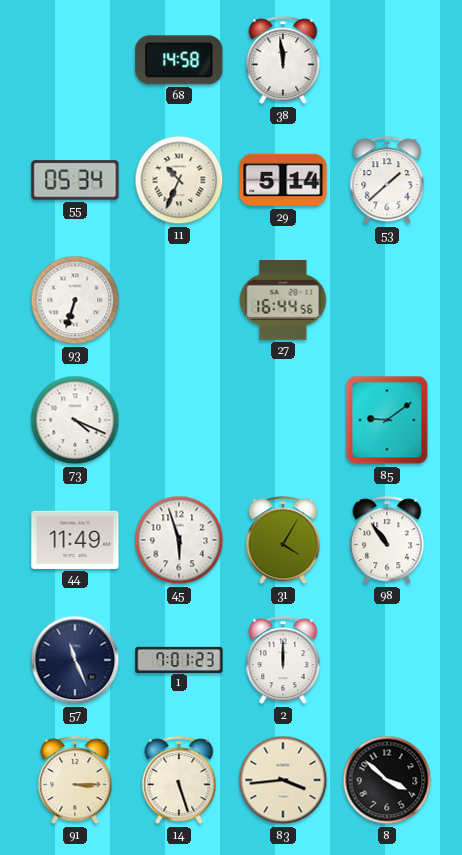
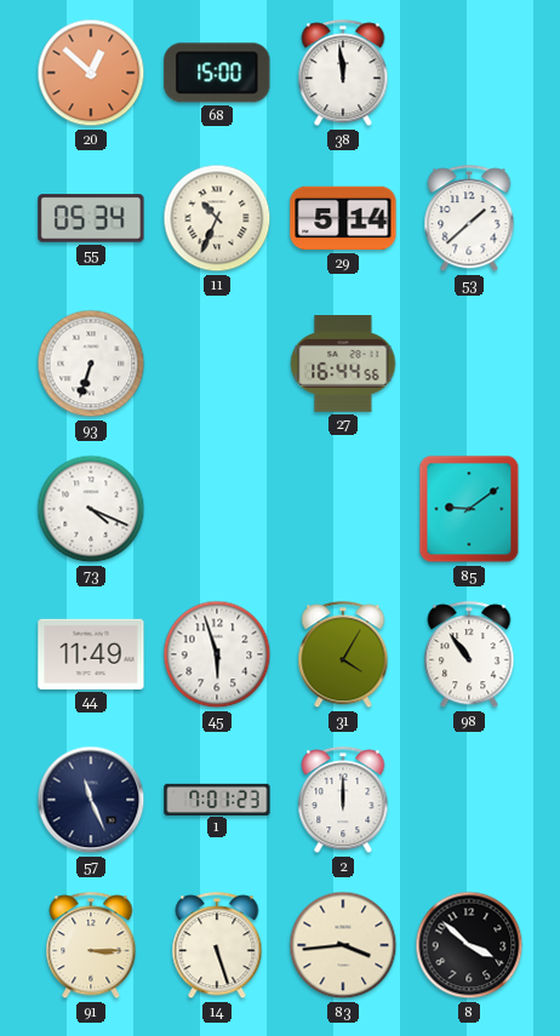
20: none -> 12:52 (91, 73)
68: 14:58 -> 15:00 (217, 73)
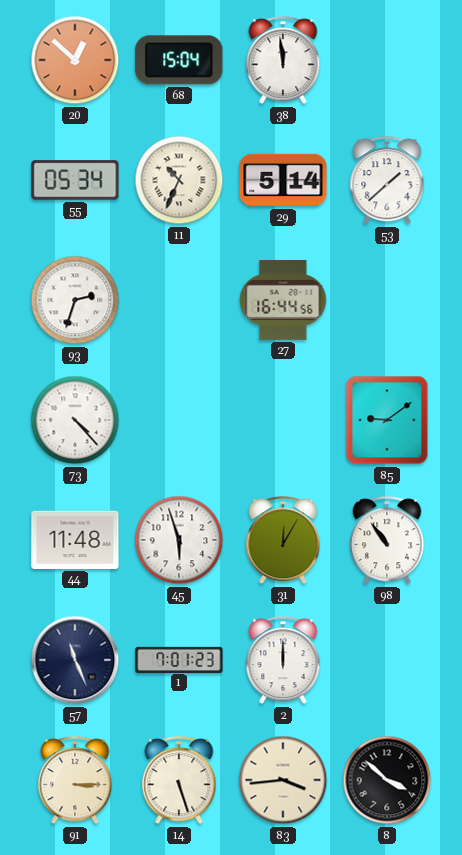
68: 15:00 -> 15:04 (179, 60)
93: 6:33 -> 2:33 (75, 300)
73: 4:19 -> 4:23 (75, 420)
44: 11:49 -> 11:48 (75, 540)
31: 4:05 -> 12:05 (283, 541)
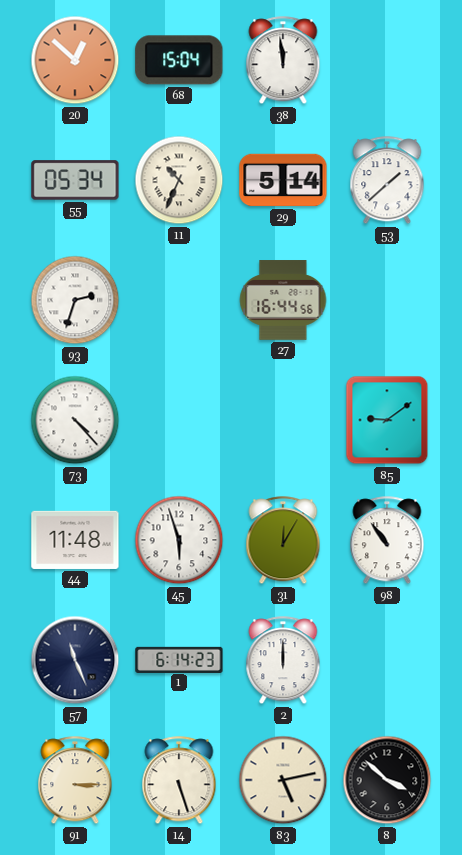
1: 7:01 -> 6:14 (179, 659)
83: 3:44 -> 5:13 (283, 780)
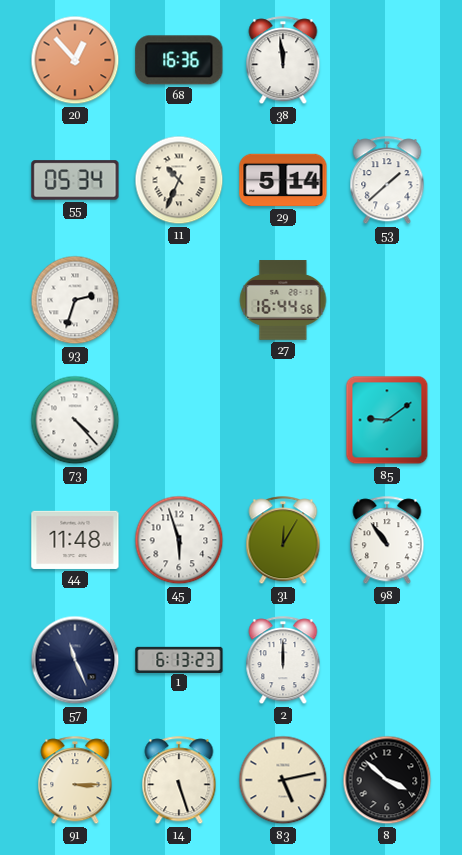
20: 12:52 -> 12:53 (75, 60)
68: 15:04 -> 16:36 (179, 60)
1: 6:14 -> 6:13 (179, 659)
